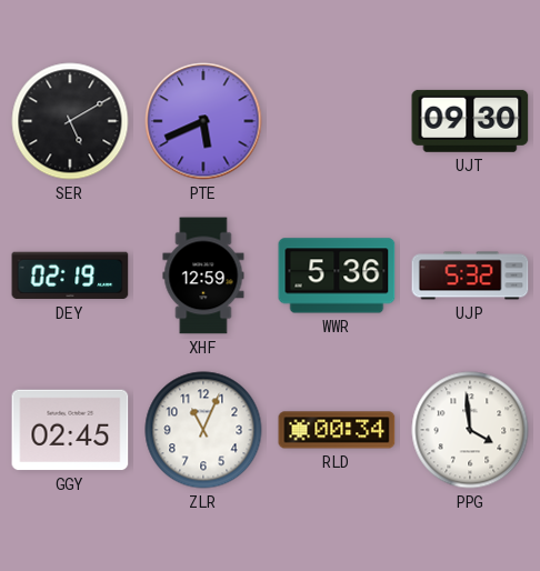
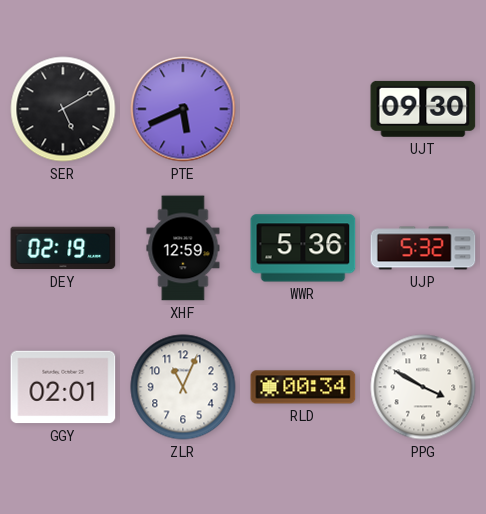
GGY: 02:45 -> 02:01 (63, 387)
PPG: 3:59 -> 3:50 (423, 387)
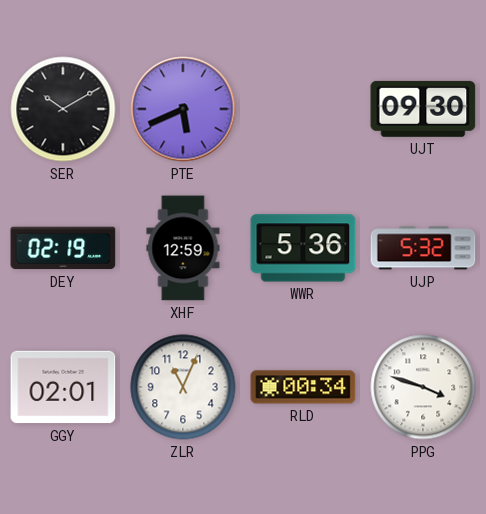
SER: 5:10 -> 10:10 (63, 109)
PPG: 3:50 -> 3:48 (423, 387)
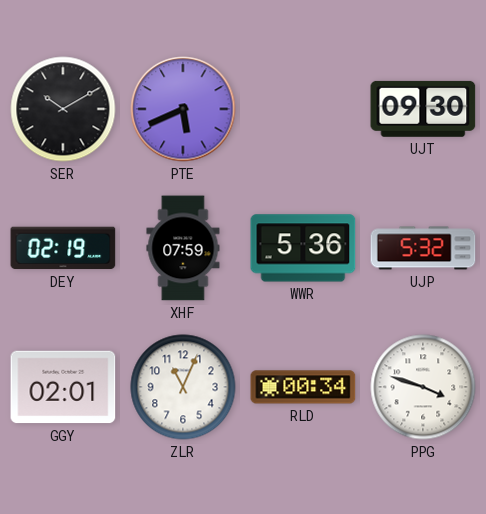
XHF: 12:59 -> 07:59 (183, 248)
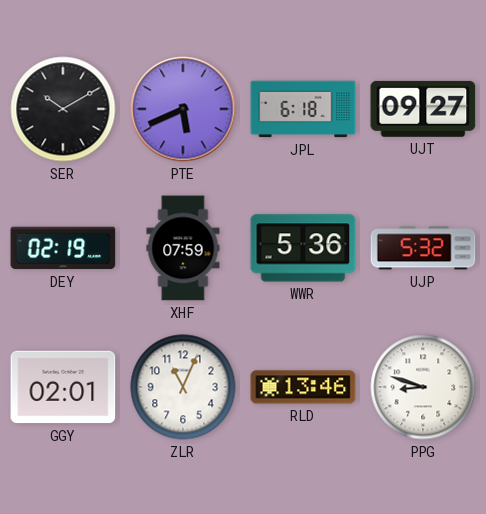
JPL: none -> 6:18 (303, 109)
UJT: 09:30 -> 09:27 (423, 109)
RLD: 00:34 -> 13:46 (303, 387)
PPG: 3:48 -> 8:48 (423, 387)
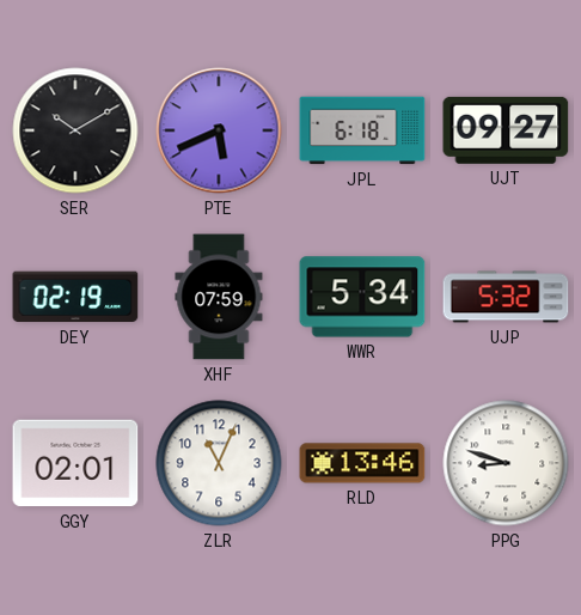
WWR: 5:36 -> 5:34 (362, 297)
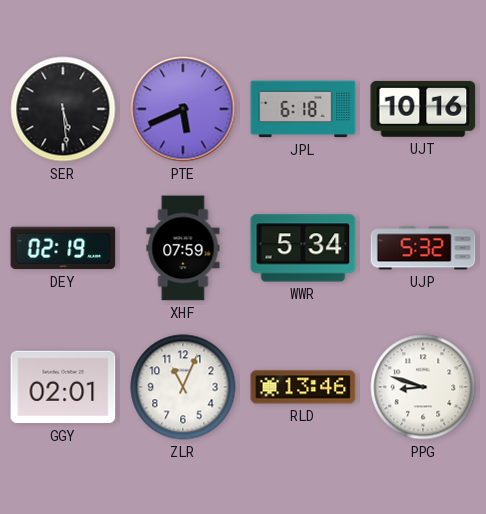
SER: 10:10 -> 5:29 (63, 109)
UJT: 09:27 -> 10:16 (423, 109)
